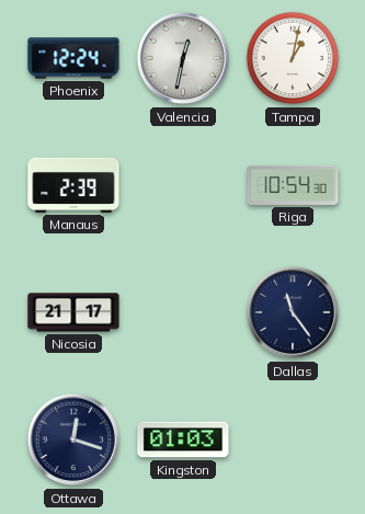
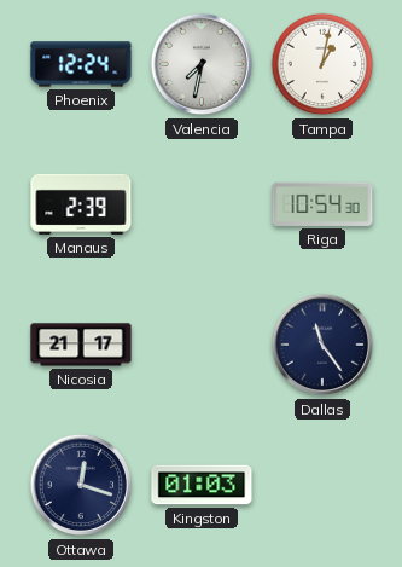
Valencia: 12:32 -> 7:32 (202, 64)
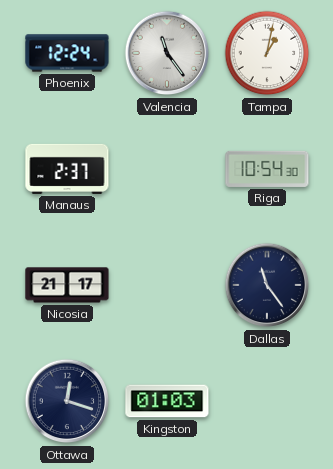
Valencia: 7:32 -> 11:24 (167, 53)
Manaus: 2:39 -> 2:37 (67, 169)
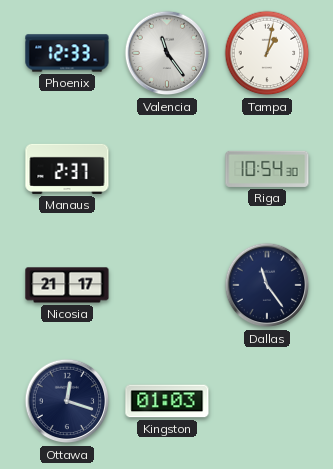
Phoenix: 12:24 -> 12:33 (67, 53)
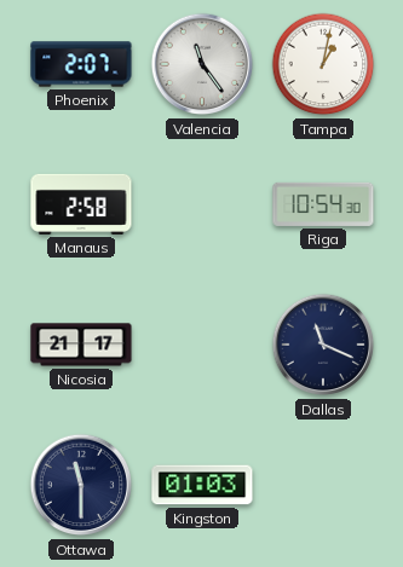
Phoenix: 12:33 -> 2:07 (81, 64)
Manaus: 2:37 -> 2:58 (81, 204)
Dallas: 11:24 -> 11:19 (323, 345)
Ottawa: 12:18 -> 11:30 (81, 485)
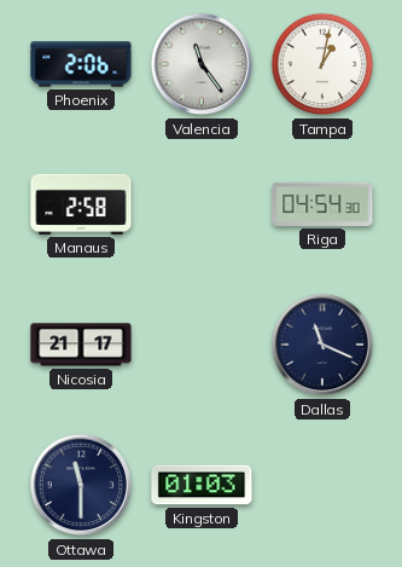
Phoenix: 2:07 -> 2:06 (81, 64)
Riga: 10:54 -> 04:54 (322, 204)
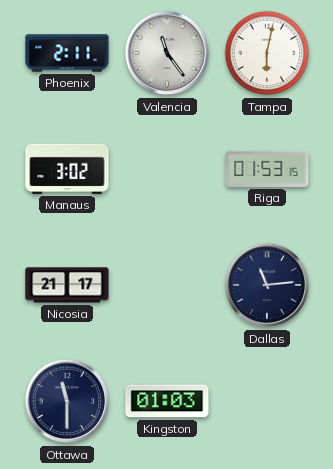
Phoenix: 2:06 -> 2:11 (67, 53)
Tampa: 1:02 -> 6:02 (267, 53)
Manaus: 2:58 -> 3:02 (67, 169)
Riga: 04:54 -> 01:53 (267, 169)
Dallas: 11:19 -> 11:14 (267, 285)
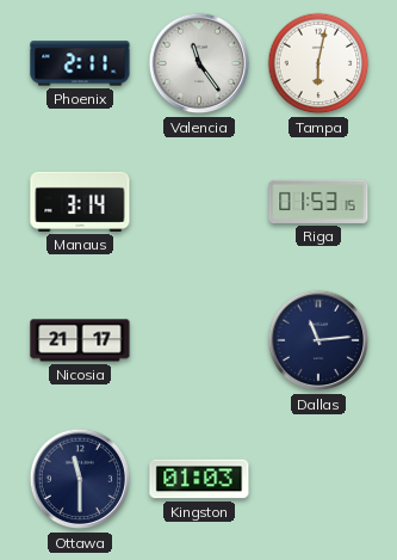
Manaus: 3:02 -> 3:14 (80, 202)
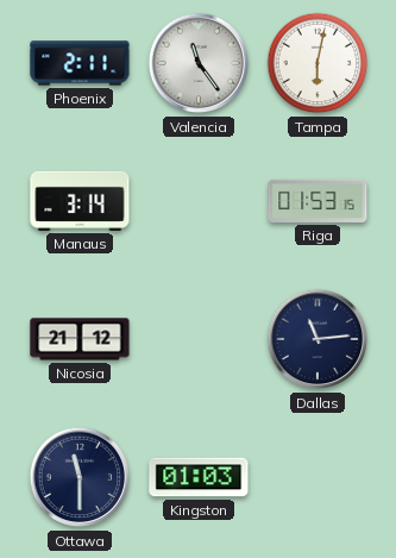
Nicosia: 21:17 -> 21:12 (80, 339)
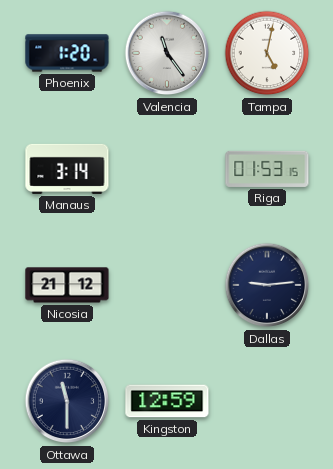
Phoenix: 2:11 -> 1:20 (67, 53)
Tampa: 6:02 -> 5:02 (267, 53)
Dallas: 11:14 -> 9:14 (267, 285)
Kingston: 01:03 -> 12:59 (167, 401)
